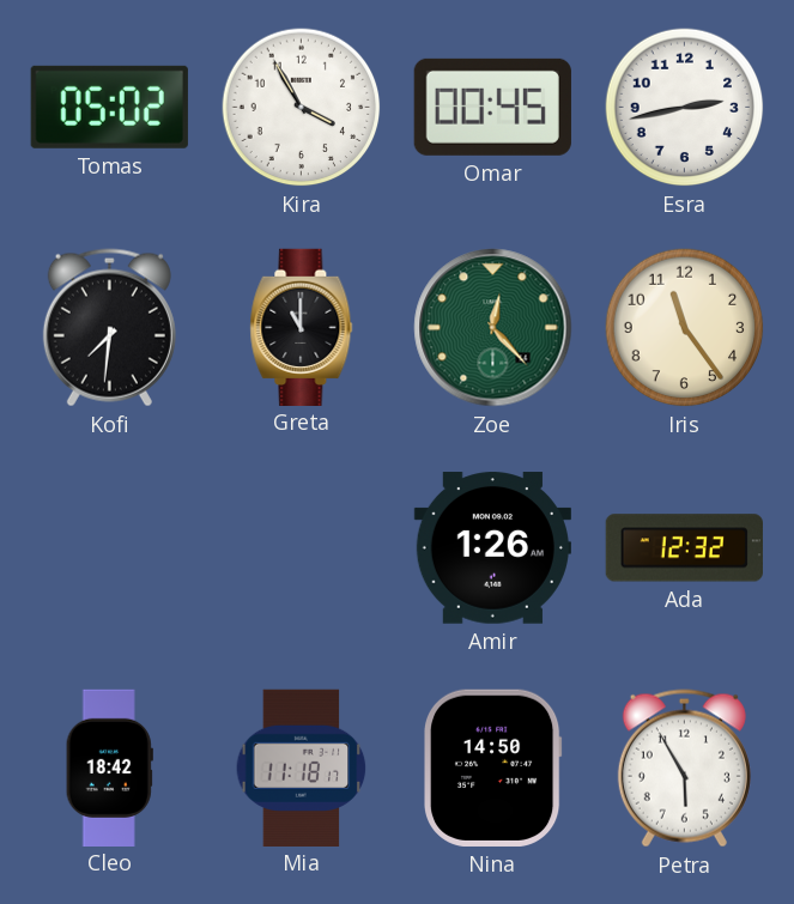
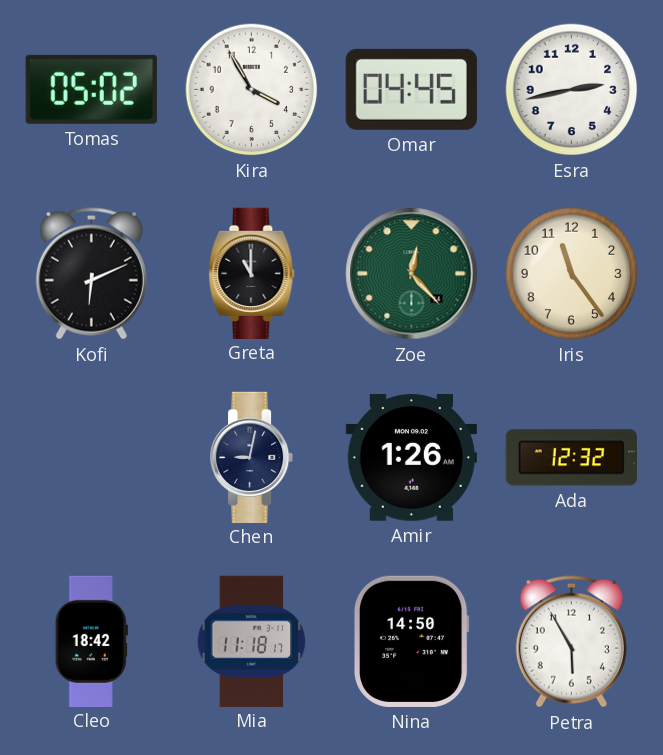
Omar: 00:45 -> 04:45 (411, 89)
Kofi: 7:31 -> 6:11 (91, 274)
Chen: none -> 9:02 (253, 457)
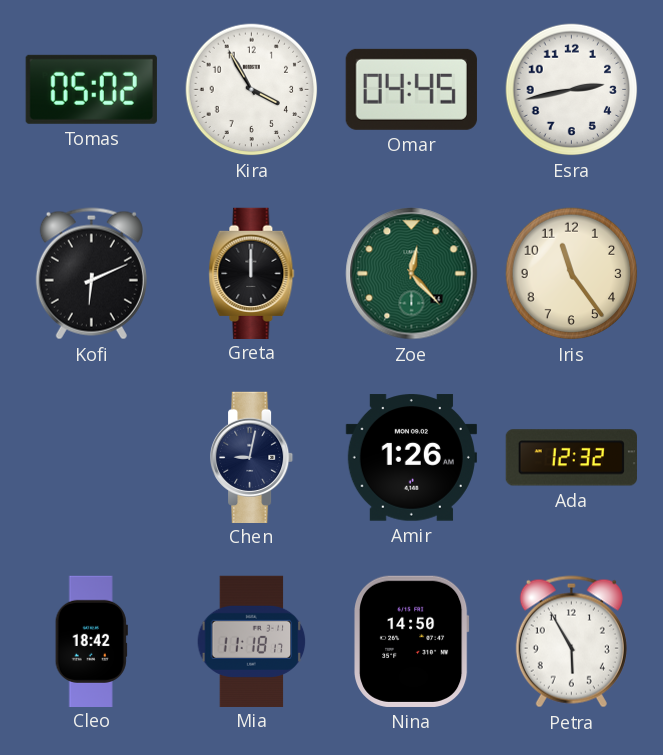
Greta: 11:00 -> 12:00 (252, 273)
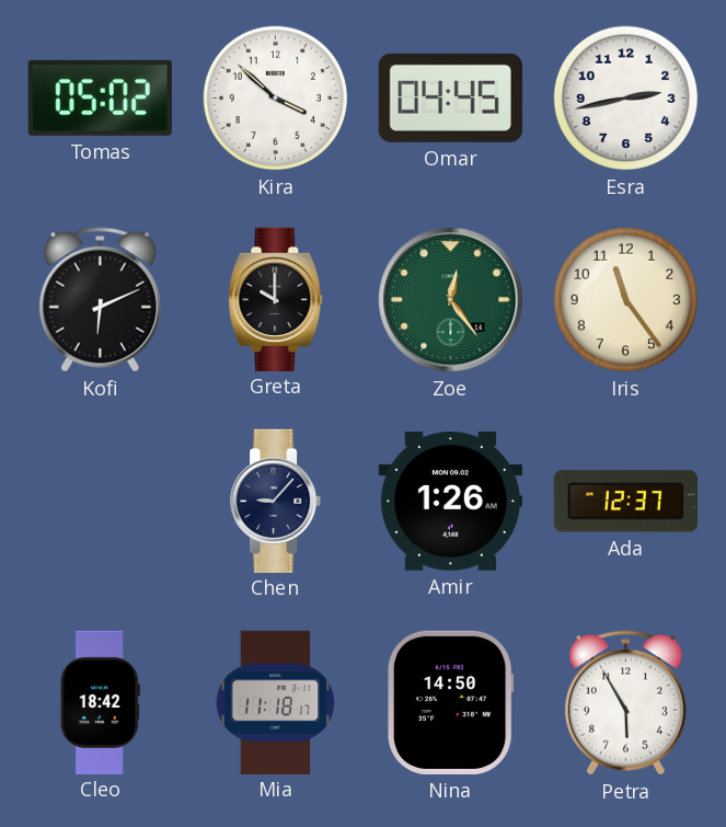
Kira: 3:55 -> 3:52 (276, 99)
Greta: 12:00 -> 10:00 (276, 299)
Zoe: 12:23 -> 12:24 (451, 300)
Chen: 9:02 -> 9:07 (277, 501)
Ada: 12:32 -> 12:37 (625, 502)
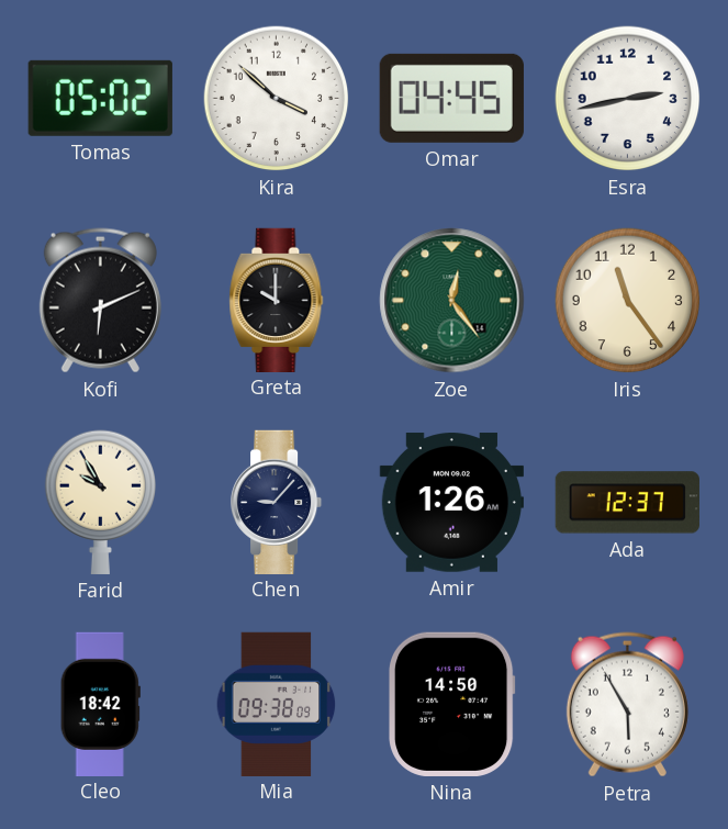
Farid: none -> 9:55 (100, 502)
Mia: 11:18 -> 09:38 (277, 704)
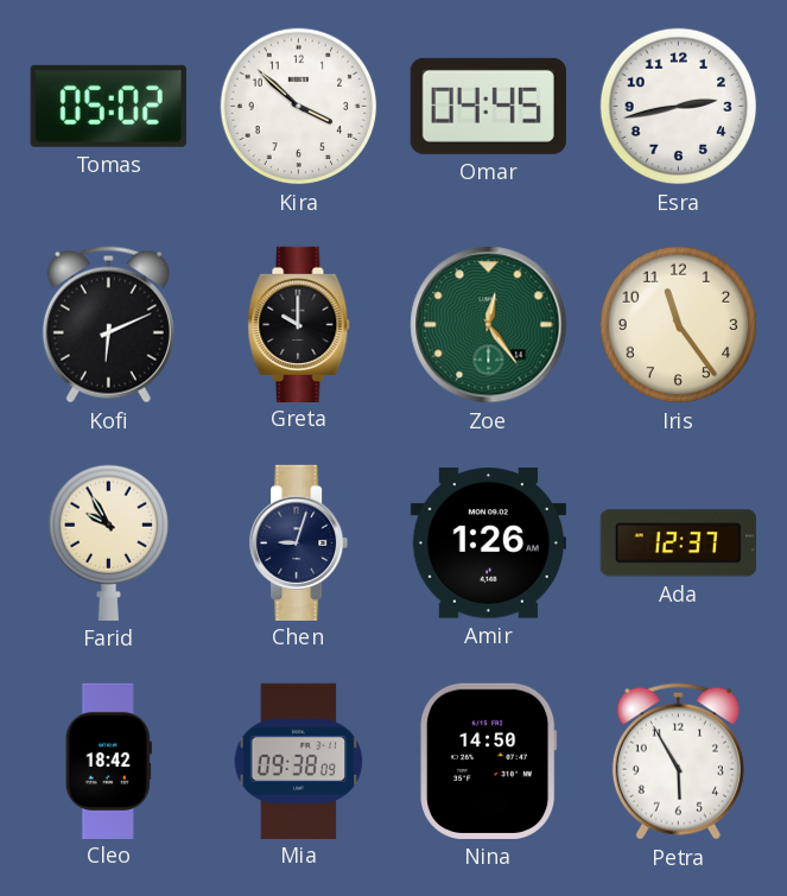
Chen: 9:07 -> 9:03 (300, 542)
